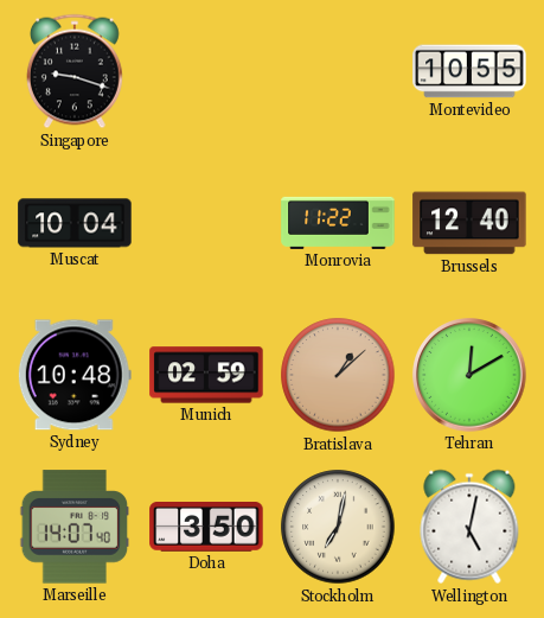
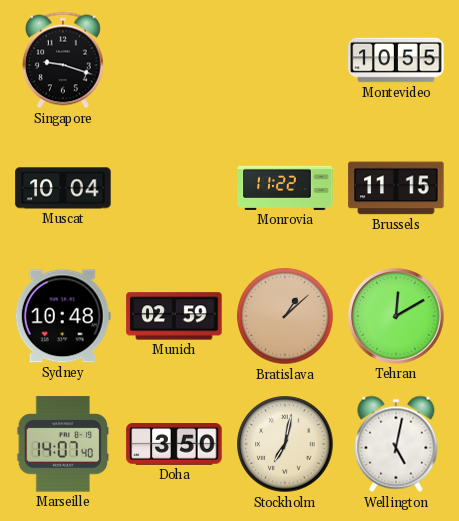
Brussels: 12:40 -> 11:15 (396, 188)
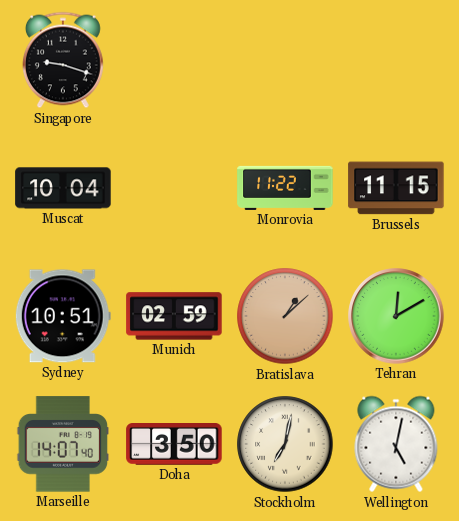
Montevideo: 10:55 -> none (396, 60)
Sydney: 10:48 -> 10:51 (63, 316)
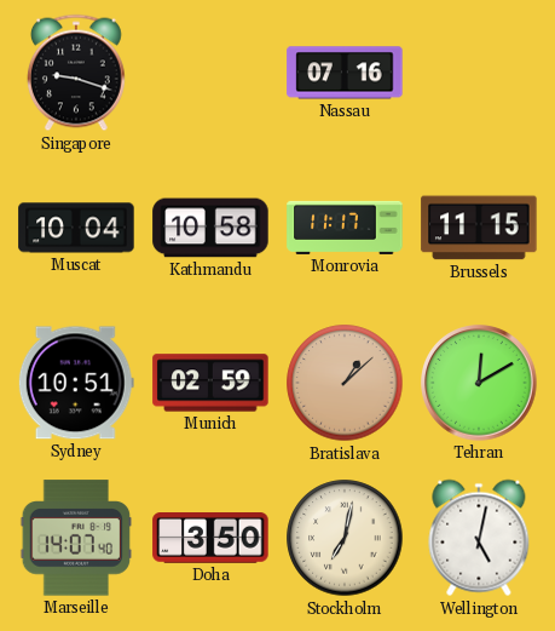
Nassau: none -> 07:16 (345, 73)
Kathmandu: none -> 10:58 (210, 228)
Monrovia: 11:22 -> 11:17 (345, 228)
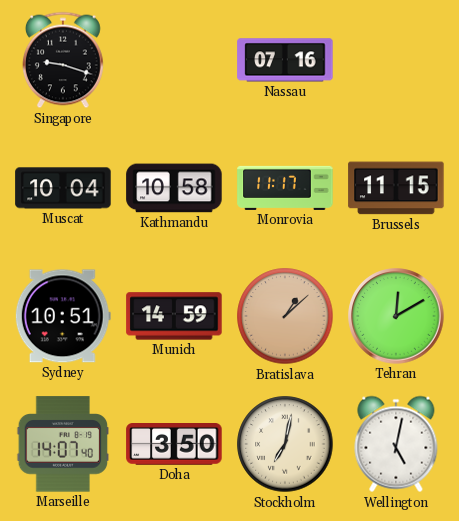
Munich: 02:59 -> 14:59 (174, 316)
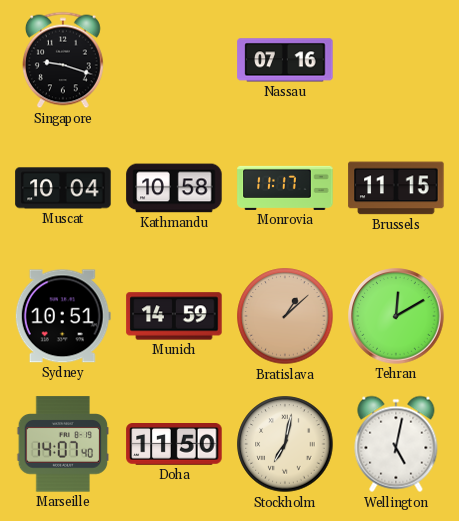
Doha: 3:50 -> 11:50 (174, 445)
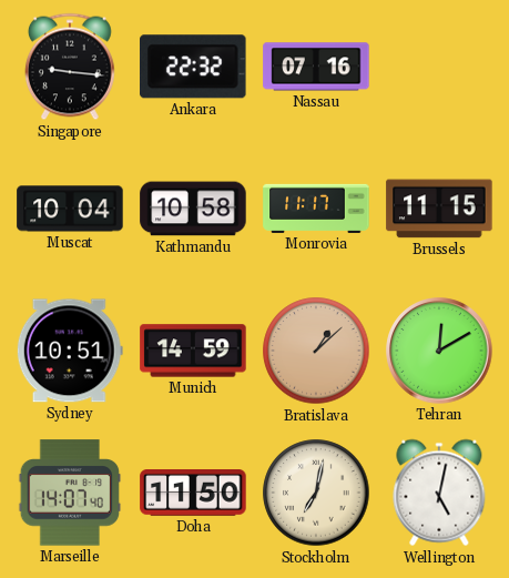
Singapore: 9:18 -> 9:16 (70, 67)
Ankara: none -> 22:32 (194, 67)
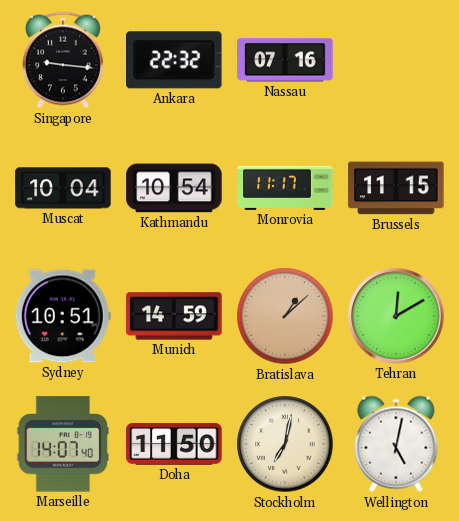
Kathmandu: 10:58 -> 10:54 (174, 188)
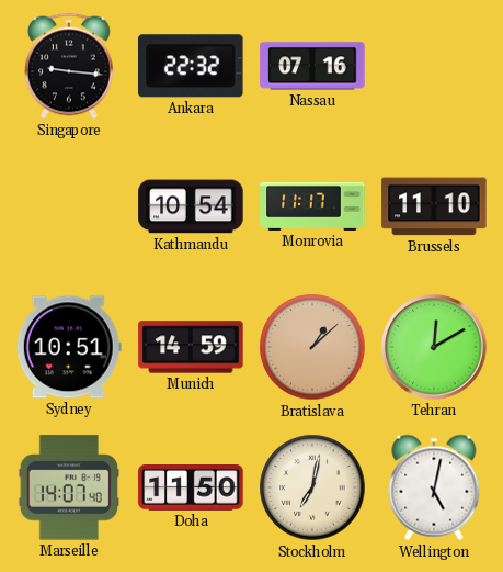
Muscat: 10:04 -> none (63, 188)
Brussels: 11:15 -> 11:10 (434, 206)
